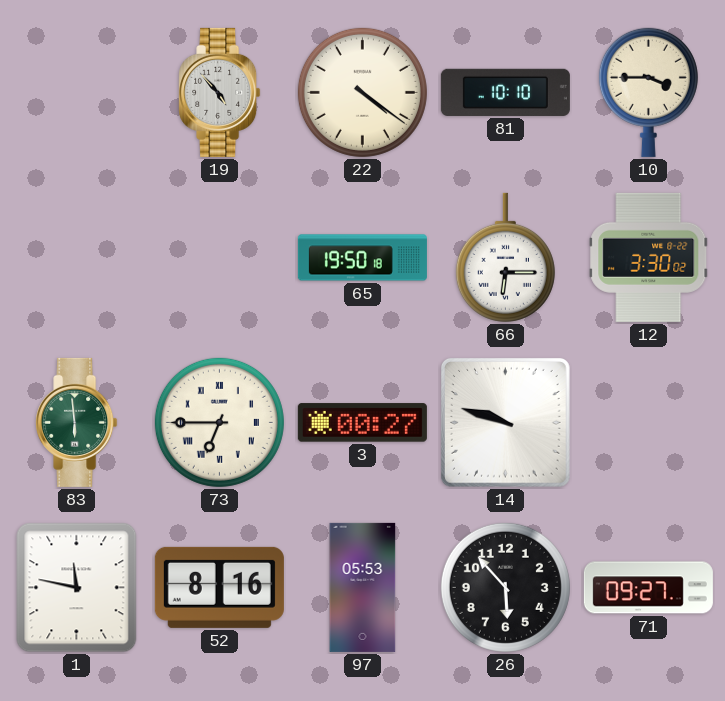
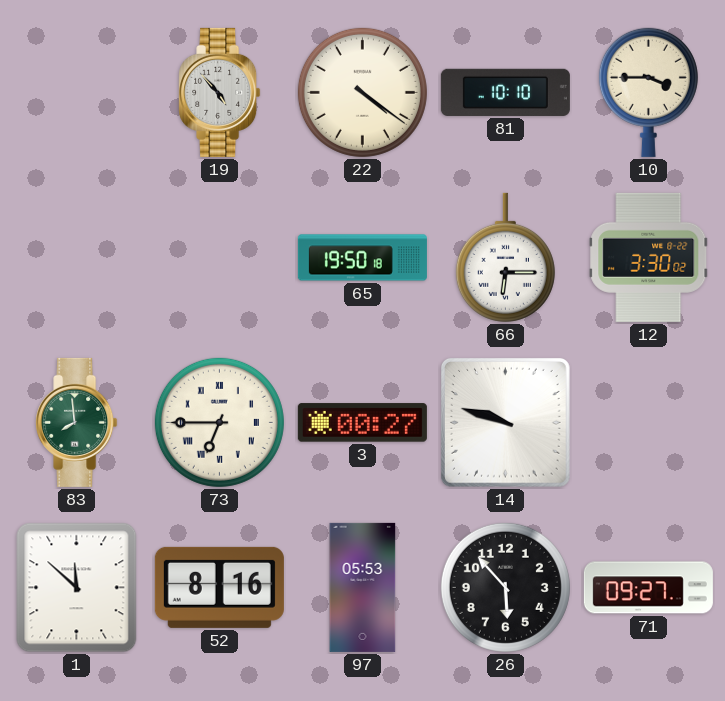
83: 5:59 -> 7:59 (77, 422)
1: 11:47 -> 11:52 (77, 588)
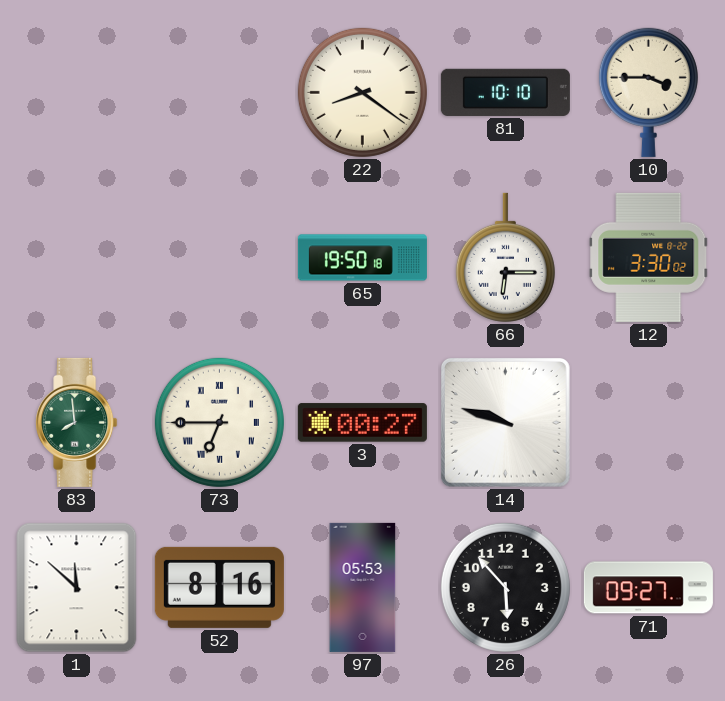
19: 4:53 -> none (220, 92)
22: 4:21 -> 8:21 (362, 92)
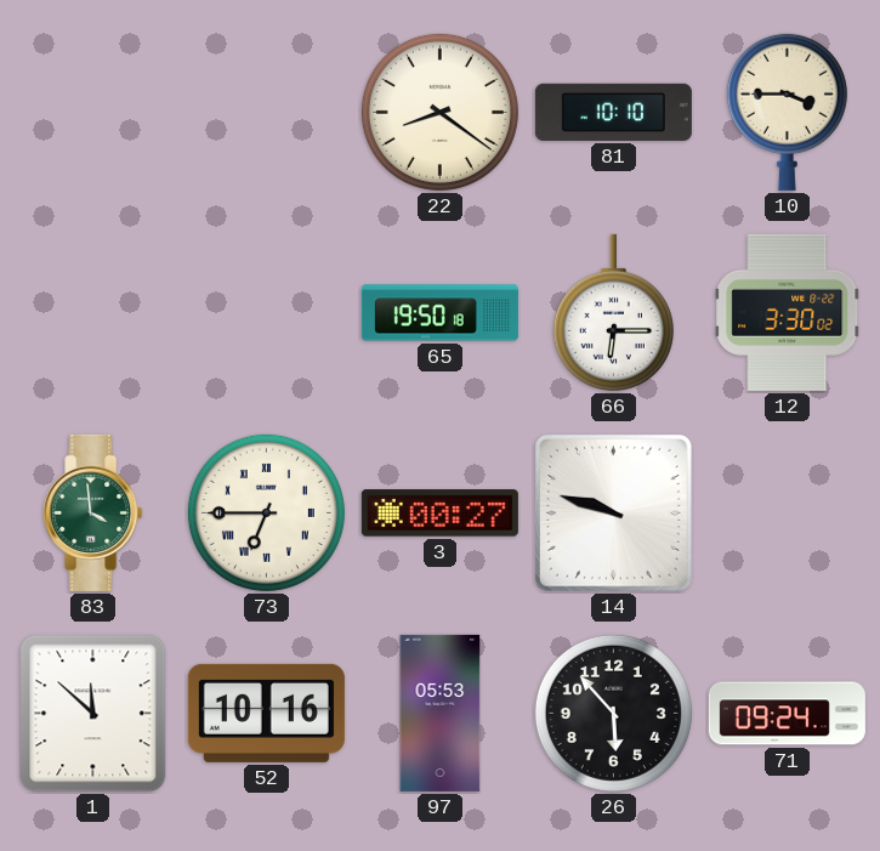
83: 7:59 -> 3:59 (93, 512)
52: 8:16 -> 10:16 (266, 713)
71: 09:27 -> 09:24 (787, 714)
